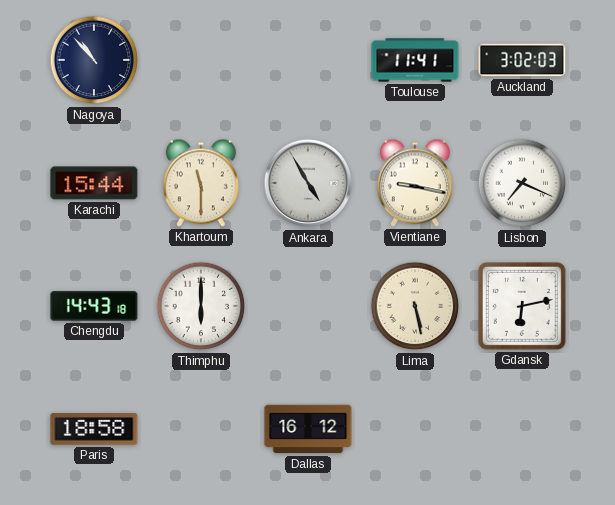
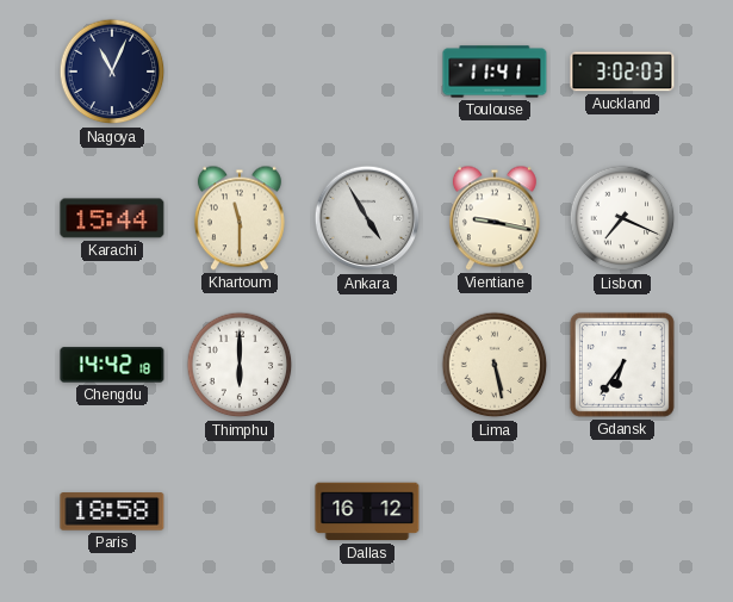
Nagoya: 10:53 -> 11:04 (112, 72)
Chengdu: 14:43 -> 14:42 (112, 365)
Gdansk: 6:13 -> 6:36 (622, 365)
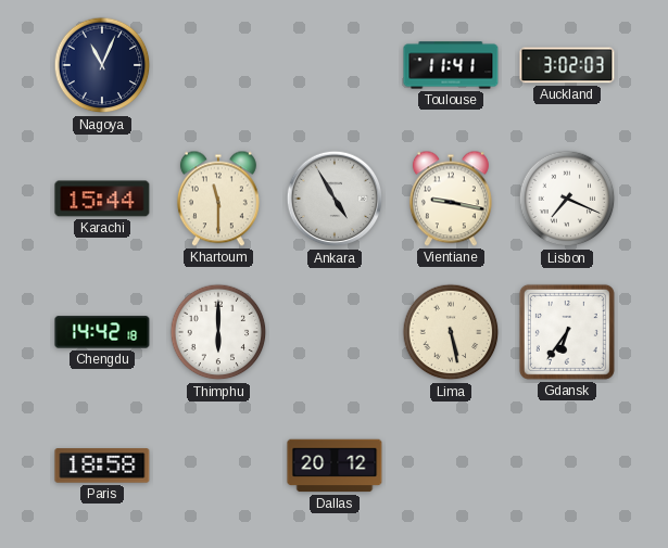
Dallas: 16:12 -> 20:12 (335, 466)
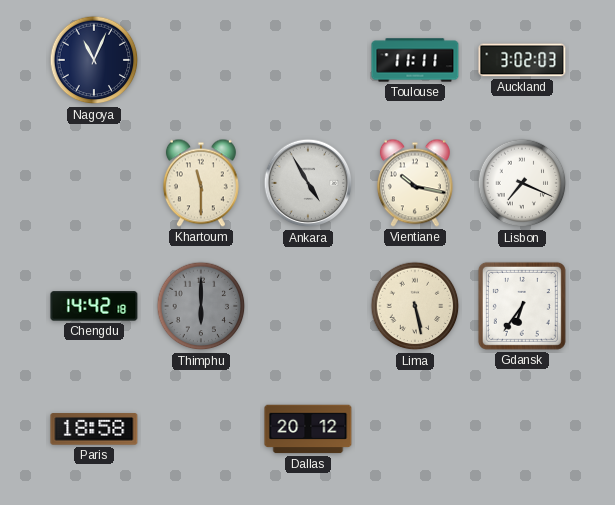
Toulouse: 11:41 -> 11:11 (415, 60)
Karachi: 15:44 -> none (102, 199)
Vientiane: 9:17 -> 10:17 (415, 183)
Thimphu dial: white -> grey (201, 306)
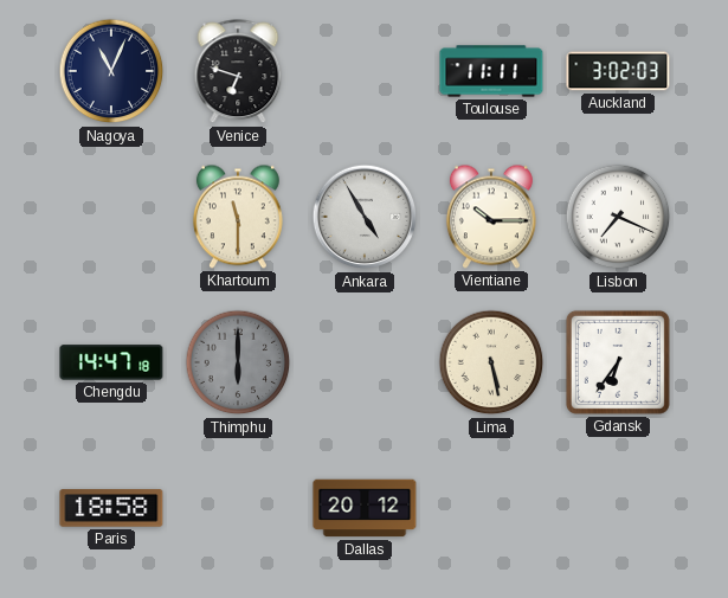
Venice: none -> 6:48 (238, 72)
Vientiane: 10:17 -> 10:15 (491, 217)
Chengdu: 14:42 -> 14:47 (111, 362)
